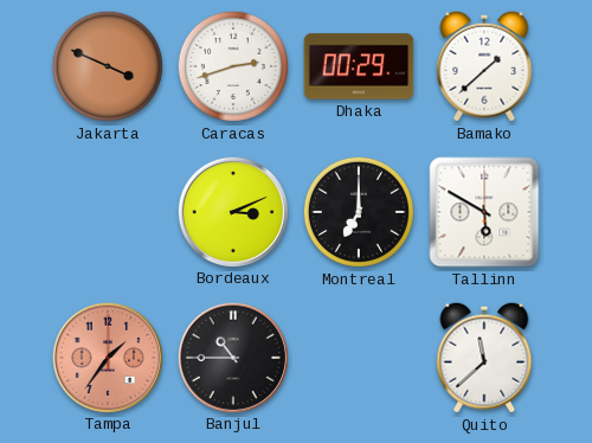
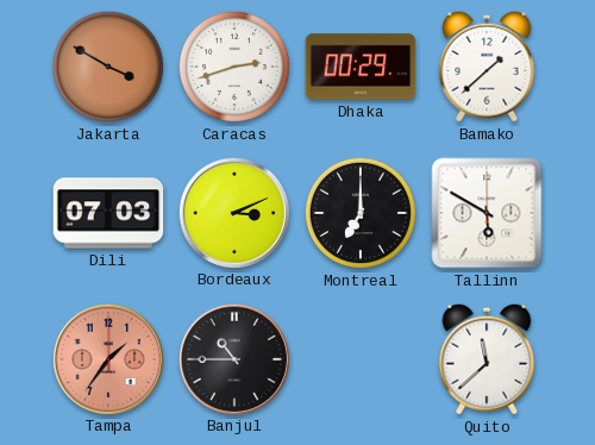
Jakarta: 3:49 -> 3:50 (108, 67)
Dili: none -> 07:03 (108, 213)
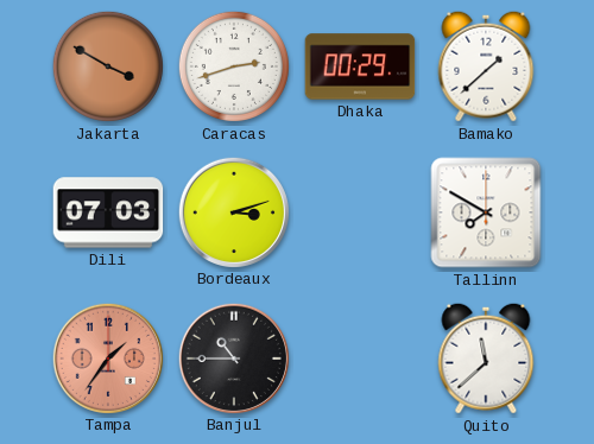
Bordeaux: 3:11 -> 3:12 (233, 211)
Montreal: 7:00 -> none (361, 213)
Tallinn: 5:50 -> 7:50 (486, 213)
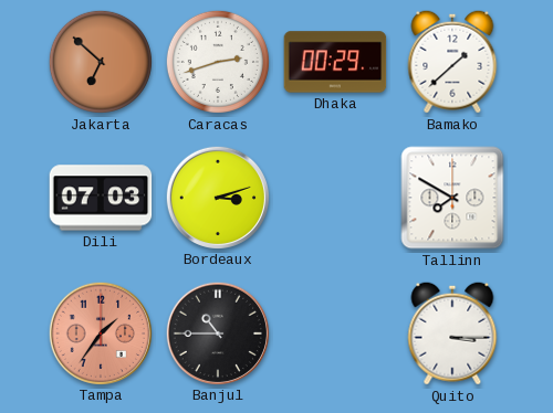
Jakarta: 3:50 -> 6:52 (101, 62)
Quito: 11:38 -> 3:15 (452, 333)
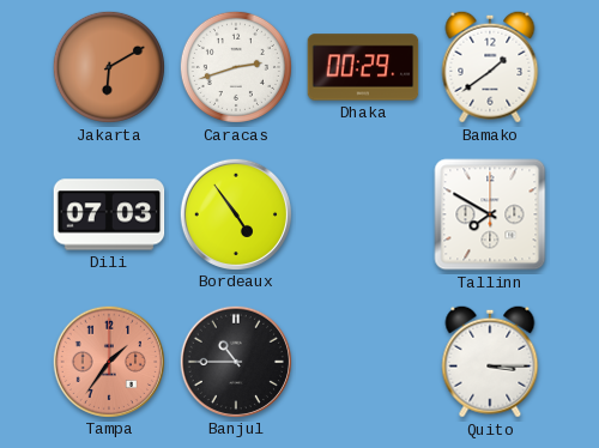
Jakarta: 6:52 -> 6:10 (109, 67)
Bamako: 1:38 -> 1:39 (490, 67)
Bordeaux: 3:12 -> 4:54 (235, 213)
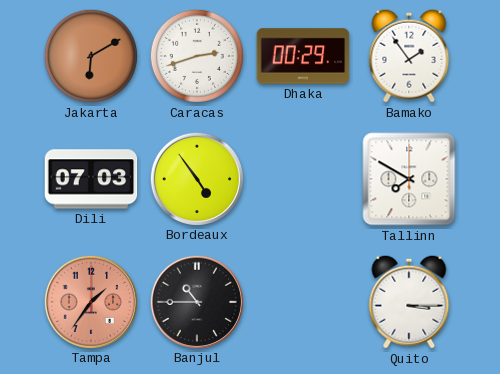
Bamako: 1:39 -> 1:54 (409, 56)
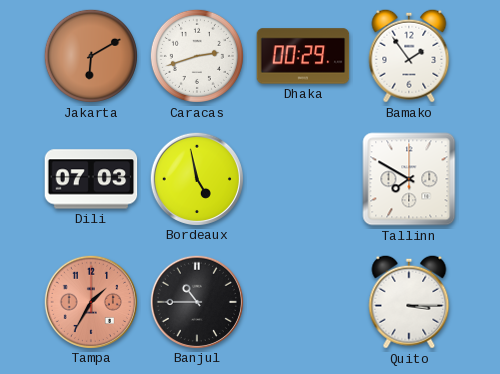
Bordeaux: 4:54 -> 4:58 (196, 178)
Tampa: 1:36 -> 1:35 (90, 301)
